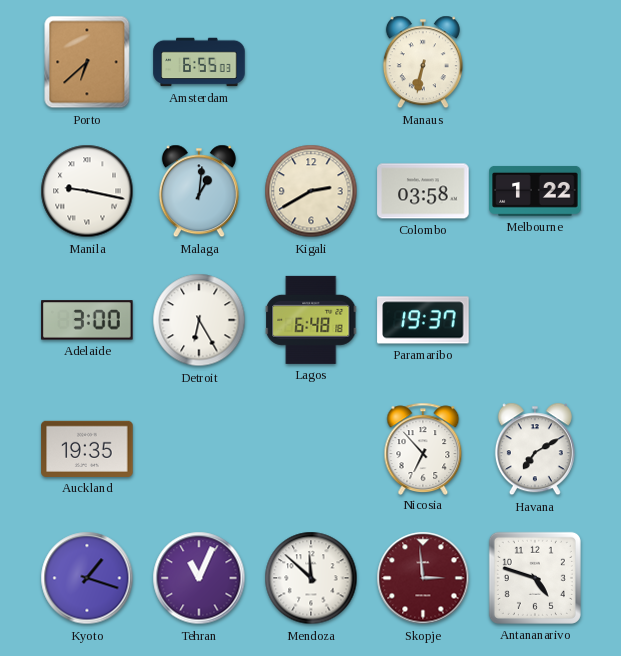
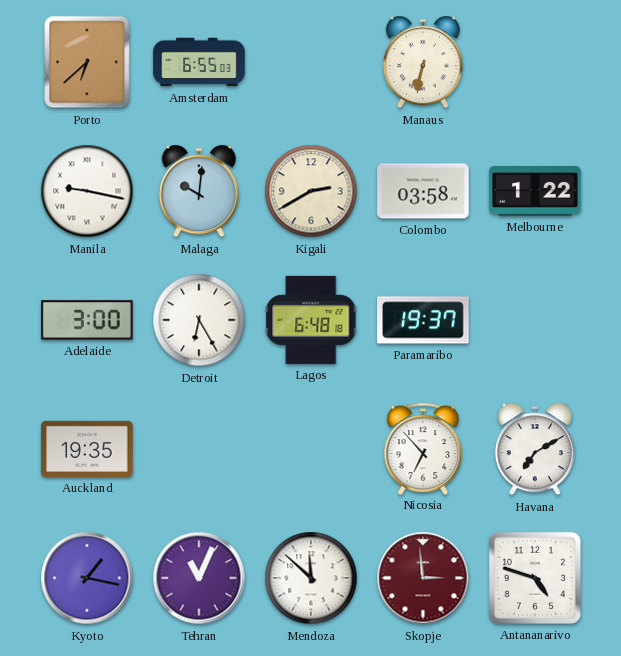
Malaga: 1:01 -> 10:01 (199, 191)
Kyoto: 1:18 -> 1:17 (87, 578)
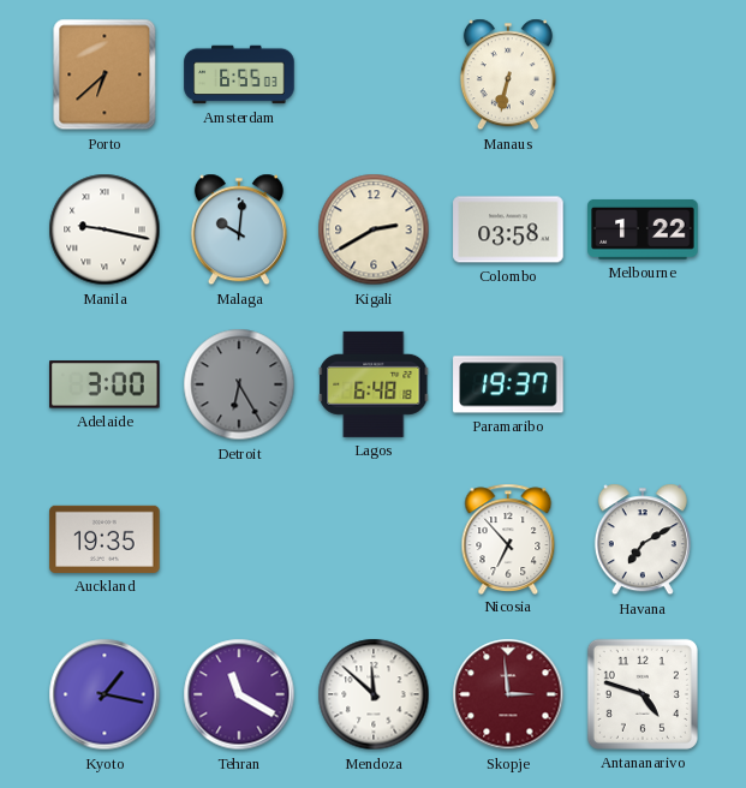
Detroit dial: white -> grey (239, 384)
Tehran: 11:04 -> 11:20 (239, 694)
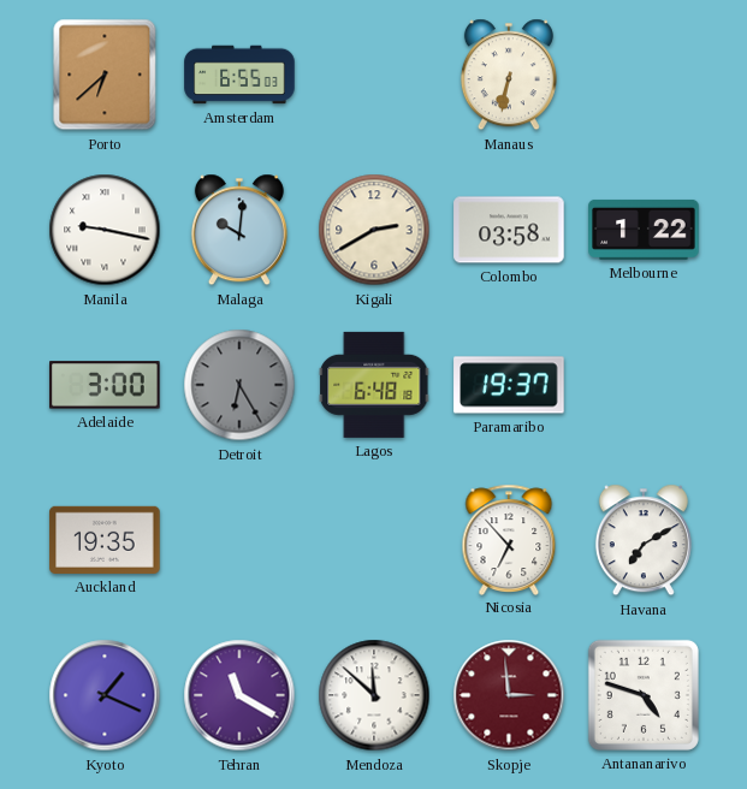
Kyoto: 1:17 -> 1:19 (105, 695)
